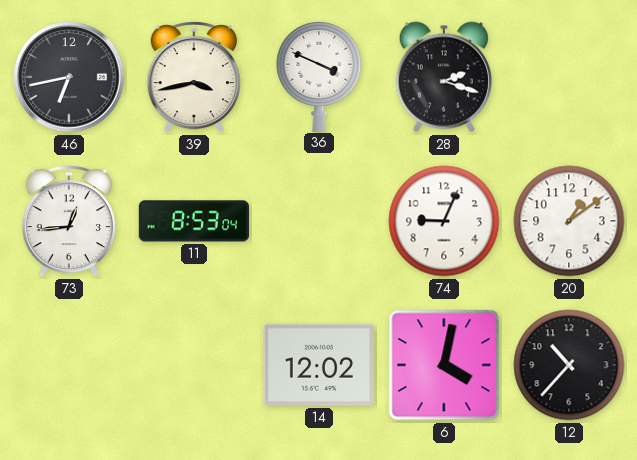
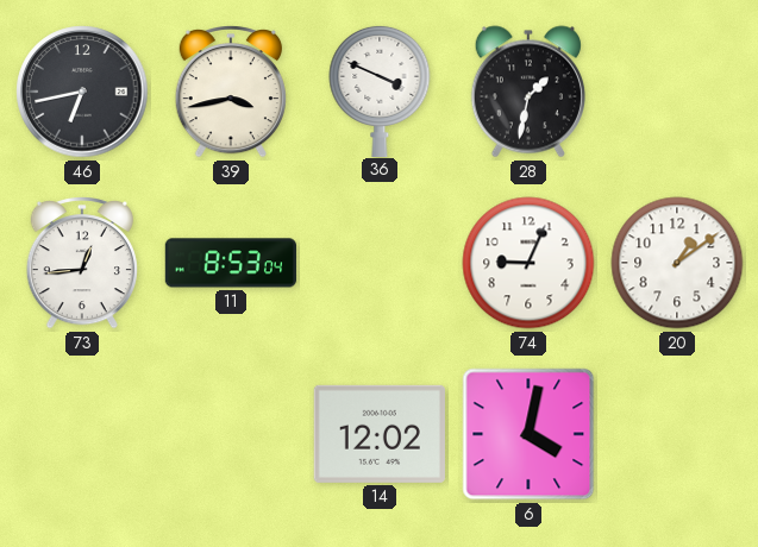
28: 2:18 -> 1:32 (528, 92)
12: 10:37 -> none (569, 365)
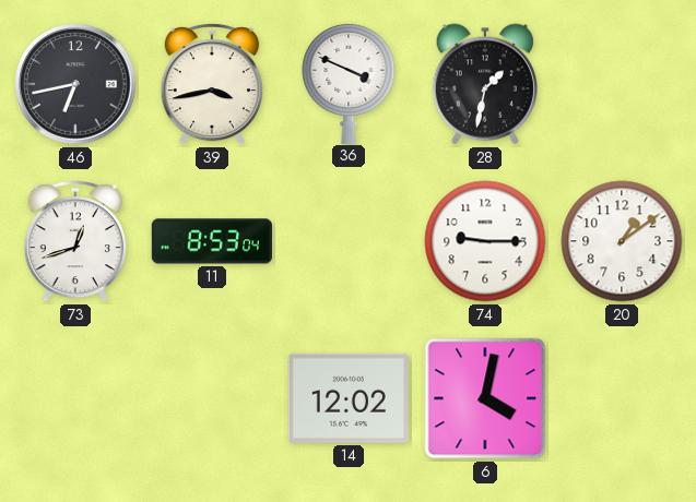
73: 12:44 -> 12:42 (75, 241)
74: 9:04 -> 9:15 (485, 241)
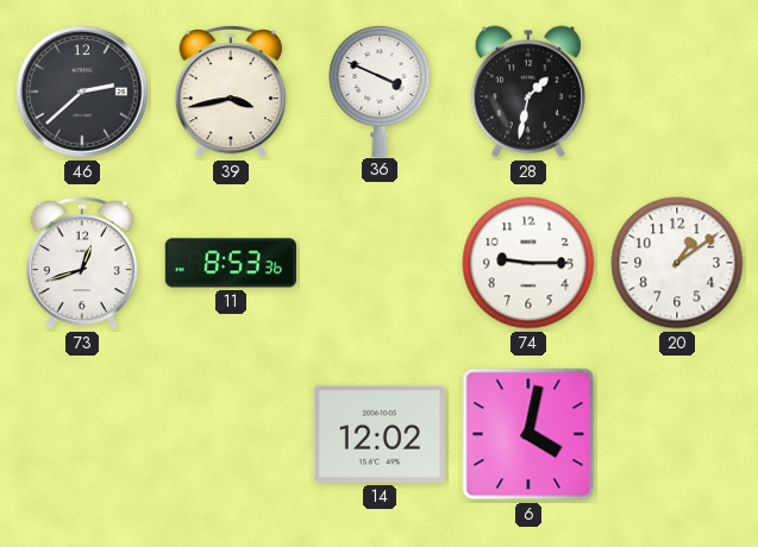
46: 6:43 -> 2:38 (82, 92)
11: 8:53:04 -> 8:53:36 (231, 263)
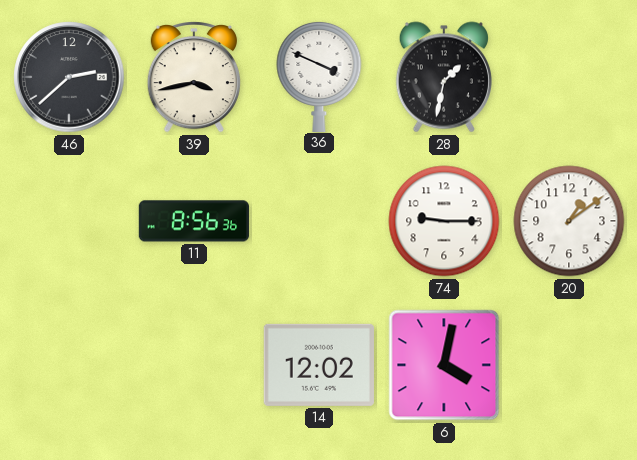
73: 12:42 -> none (82, 263)
11: 8:53 -> 8:56 (194, 221)
